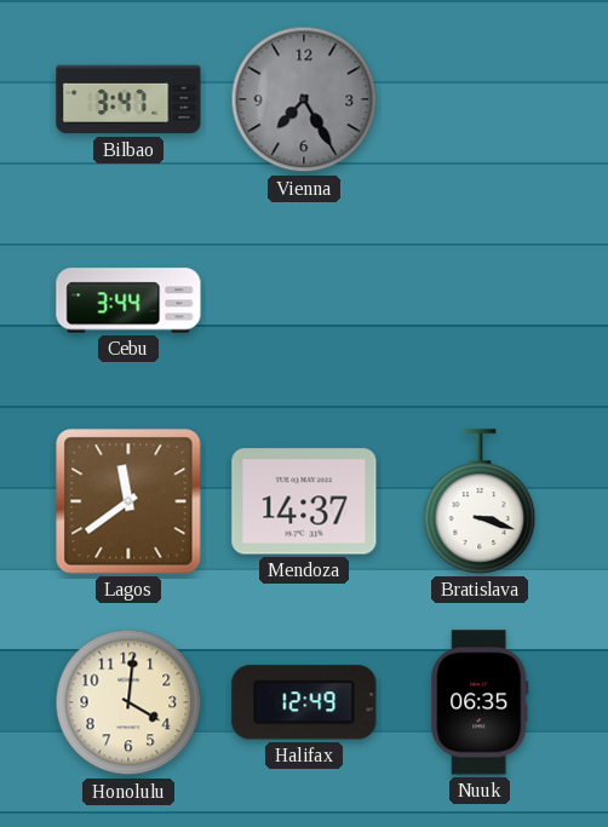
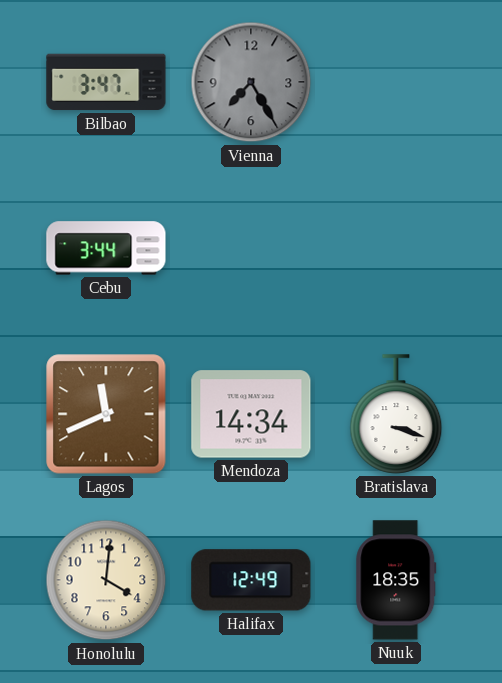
Lagos: 11:39 -> 11:41 (106, 414)
Mendoza: 14:37 -> 14:34 (251, 414)
Nuuk: 06:35 -> 18:35 (396, 580)
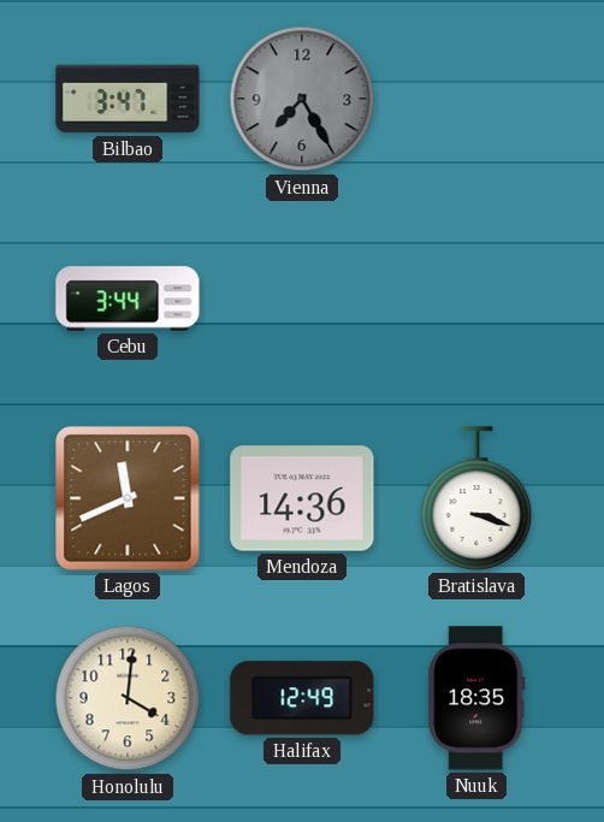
Mendoza: 14:34 -> 14:36 (302, 498)
